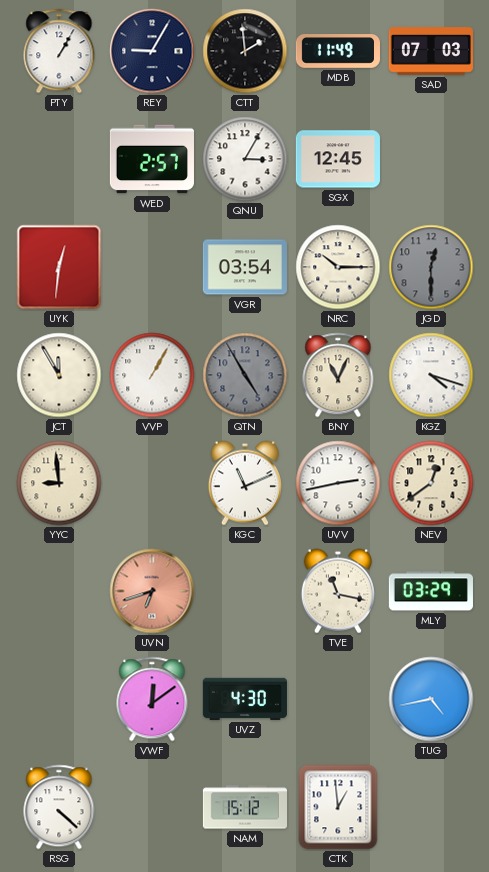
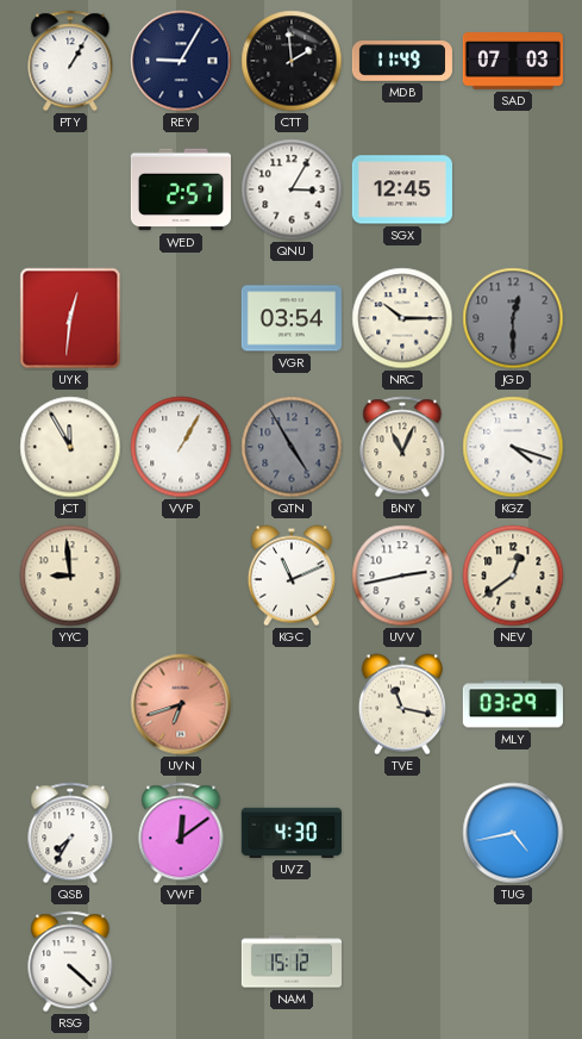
QSB: none -> 7:35 (70, 833)
CTK: 12:59 -> none (338, 807)
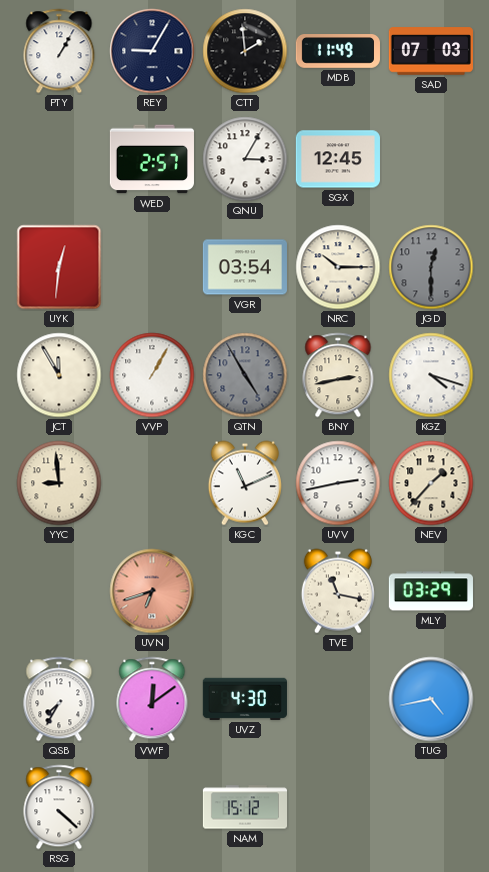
BNY: 11:04 -> 2:43 (338, 375)
NEV: 12:39 -> 1:37 (431, 483)
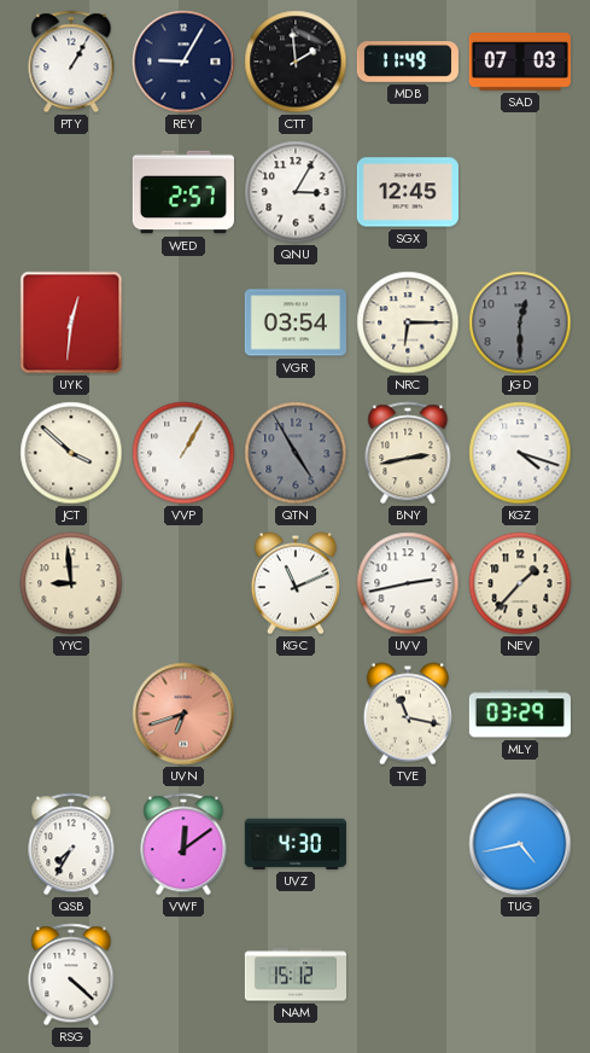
NRC: 10:15 -> 6:15 (408, 322)
JCT: 11:55 -> 3:52 (71, 453)
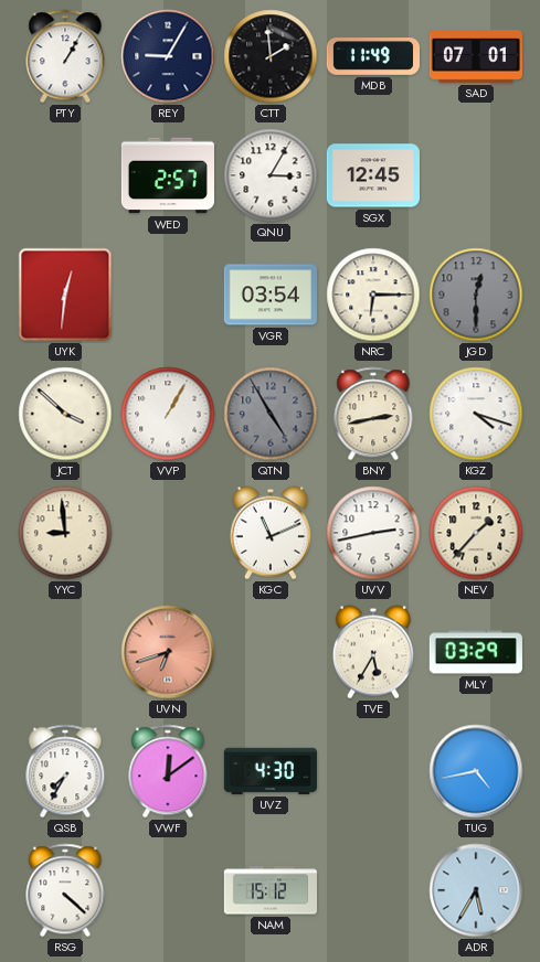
SAD: 07:03 -> 07:01 (476, 56)
TVE: 11:17 -> 5:35 (373, 652)
ADR: none -> 5:35 (476, 890)
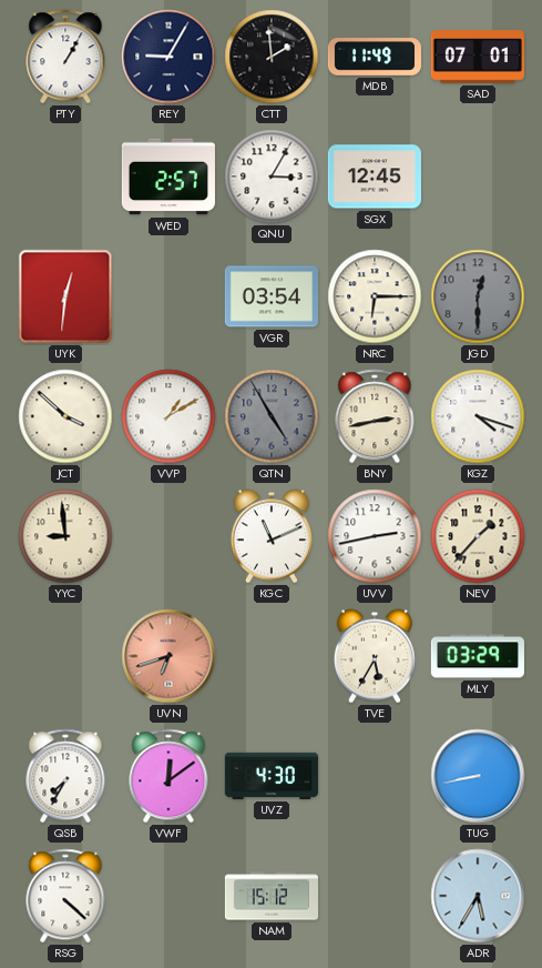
VVP: 1:05 -> 1:10 (168, 416)
TUG: 4:43 -> 8:43 (478, 776)
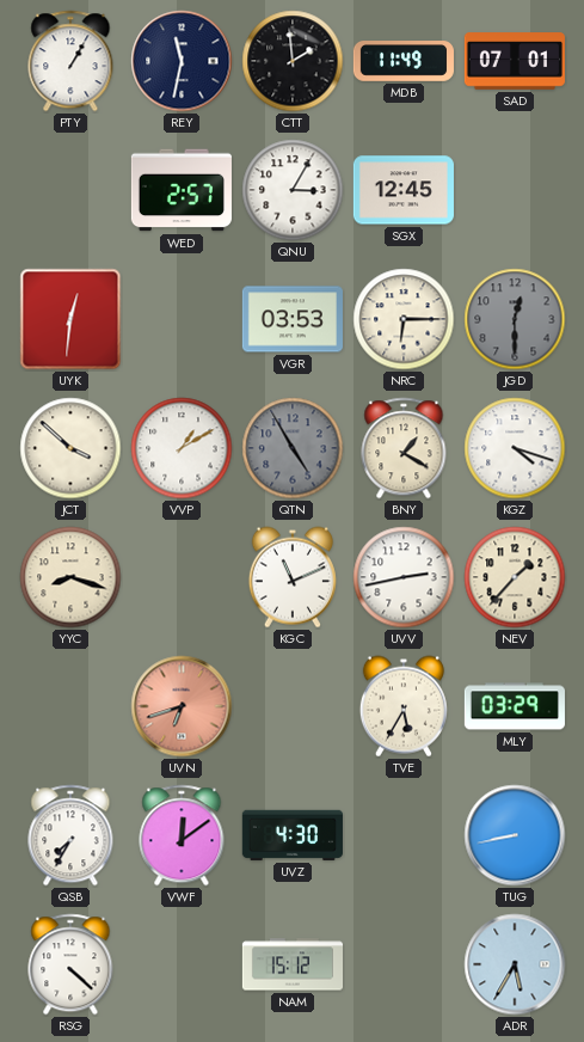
REY: 9:05 -> 11:32 (182, 61)
VGR: 03:54 -> 03:53 (293, 319)
BNY: 2:43 -> 1:20 (404, 448)
YYC: 8:59 -> 8:18 (70, 577)
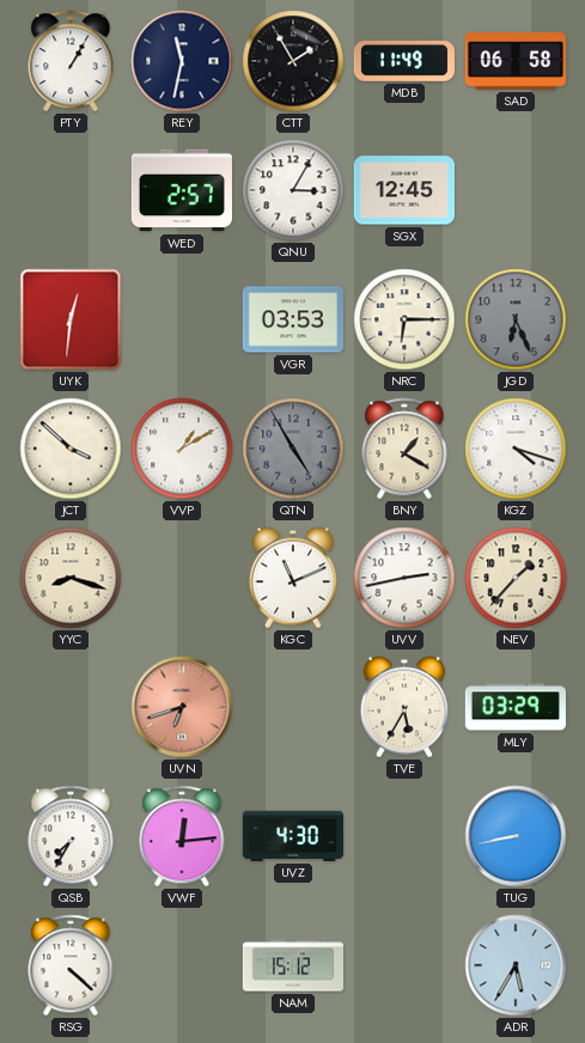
CTT: 1:59 -> 1:55 (293, 61)
SAD: 07:01 -> 06:58 (516, 61)
JGD: 12:30 -> 6:26 (516, 319)
VWF: 12:09 -> 12:14 (182, 836)
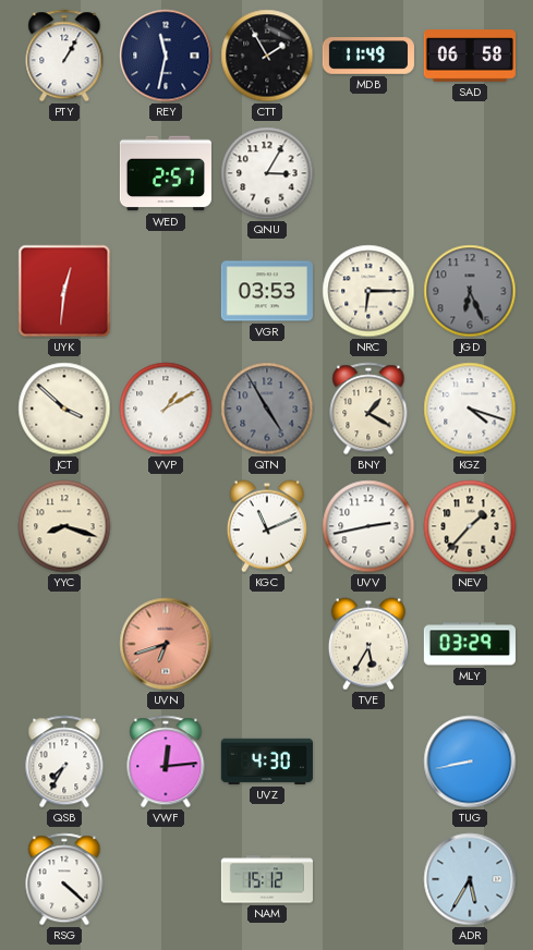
SGX: 12:45 -> none (404, 190)
